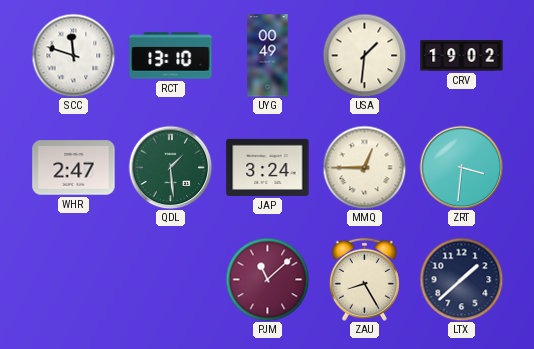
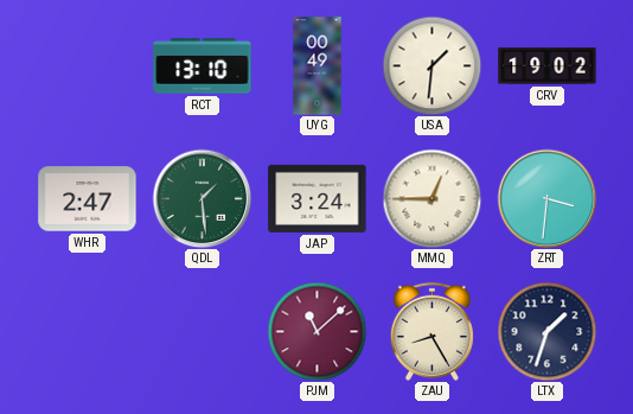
SCC: 11:48 -> none (73, 55)
LTX: 1:38 -> 1:33 (546, 331)
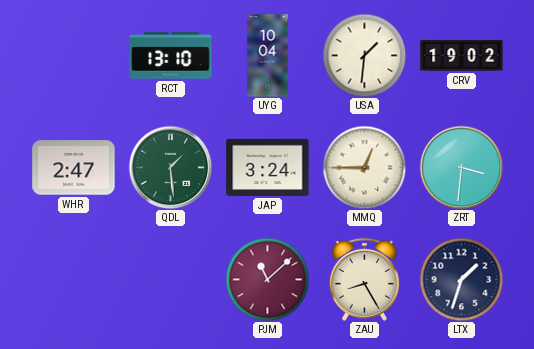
UYG: 00:49 -> 10:04 (268, 56)
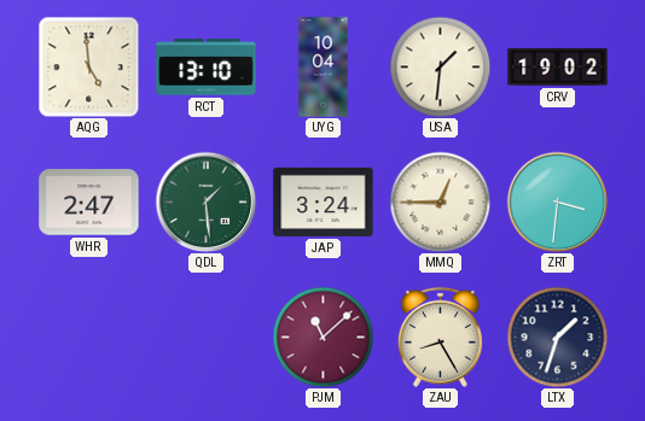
AQG: none -> 4:59 (88, 66)
